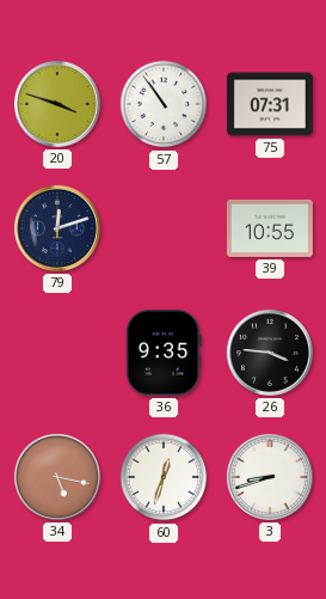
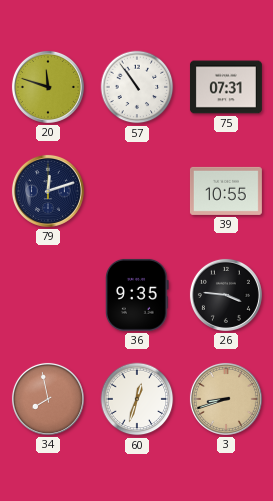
20: 3:48 -> 11:48 (48, 87)
34: 5:17 -> 7:58 (48, 399)
3 dial: white -> champagne (226, 399)
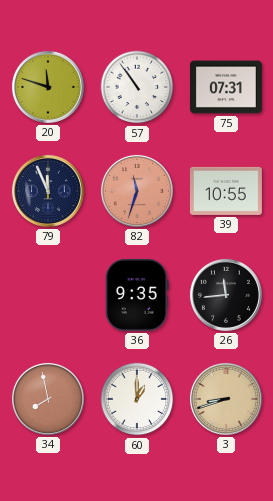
79: 12:12 -> 11:56 (48, 191)
82: none -> 11:33 (137, 191)
26: 3:46 -> 11:44 (226, 295)
60: 12:33 -> 1:00 (137, 399)
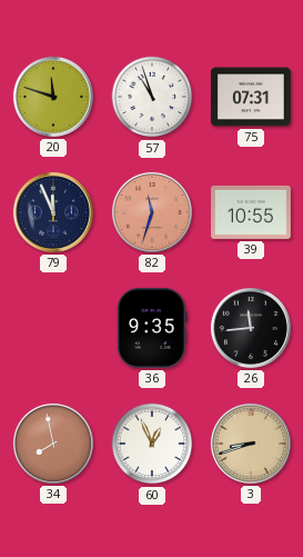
57: 10:54 -> 10:57 (152, 97)
60: 1:00 -> 12:56 (152, 444)
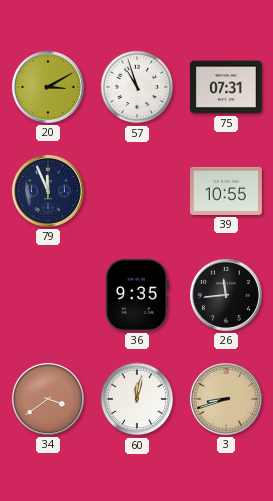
20: 11:48 -> 3:10 (48, 87)
82: 11:33 -> none (152, 212)
34: 7:58 -> 3:39 (48, 399)
60: 12:56 -> 12:02 (137, 399)
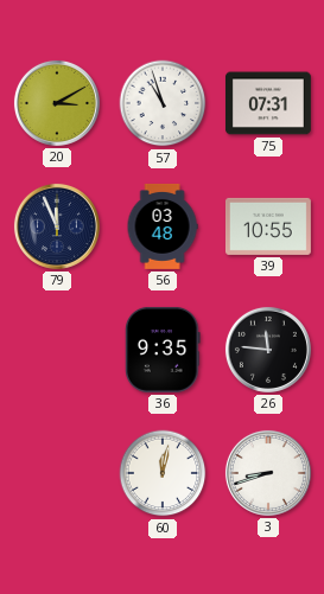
56: none -> 03:48 (163, 226)
26: 11:44 -> 11:46 (268, 350)
34: 3:39 -> none (48, 399)
3 dial: champagne -> white (268, 473)
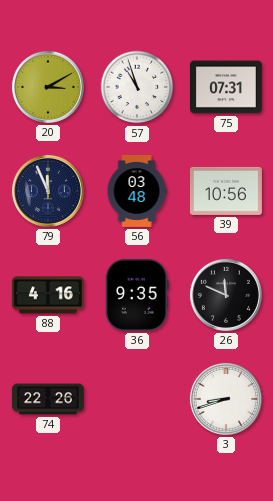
39: 10:55 -> 10:56 (226, 191)
88: none -> 4:16 (48, 295)
26: 11:46 -> 11:49 (226, 295)
74: none -> 22:26 (48, 399)
60: 12:02 -> none (163, 473)
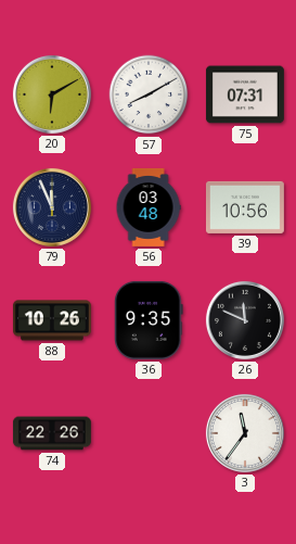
20: 3:10 -> 6:10 (52, 94)
57: 10:57 -> 8:10 (149, 94)
88: 4:16 -> 10:26 (52, 320)
3: 8:42 -> 11:36 (245, 433)
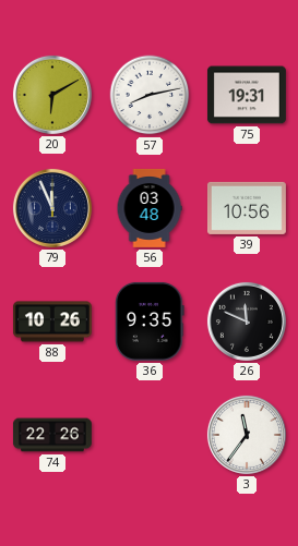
57: 8:10 -> 8:13 (150, 95)
75: 07:31 -> 19:31 (247, 95)
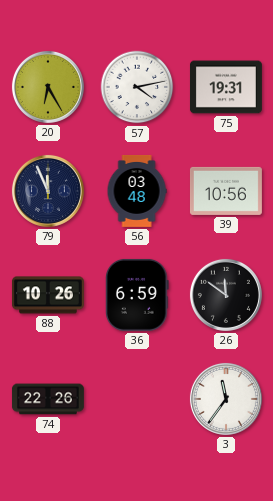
20: 6:10 -> 6:25 (48, 87)
57: 8:13 -> 4:13 (137, 87)
36: 9:35 -> 6:59 (138, 295)
26: 11:49 -> 11:51 (226, 295)
